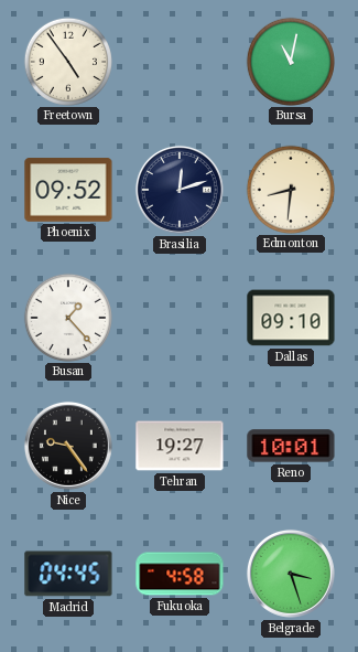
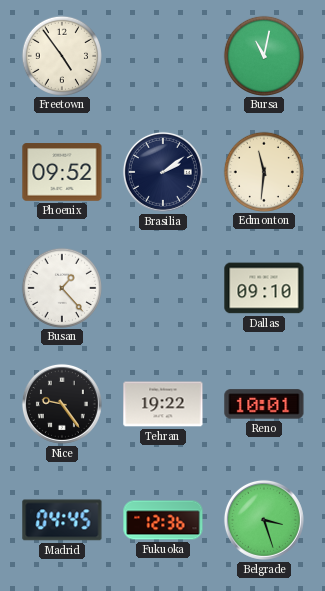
Brasilia: 12:12 -> 2:09 (163, 172)
Edmonton: 8:31 -> 11:31 (263, 171)
Tehran: 19:27 -> 19:22 (163, 404)
Fukuoka: 4:58 -> 12:36 (163, 520)
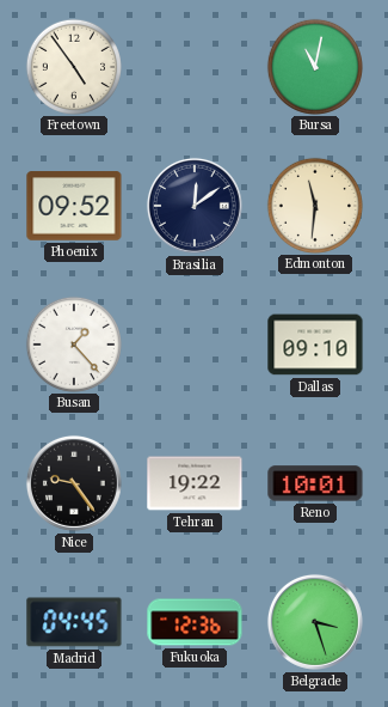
Brasilia: 2:09 -> 12:09 (195, 206)
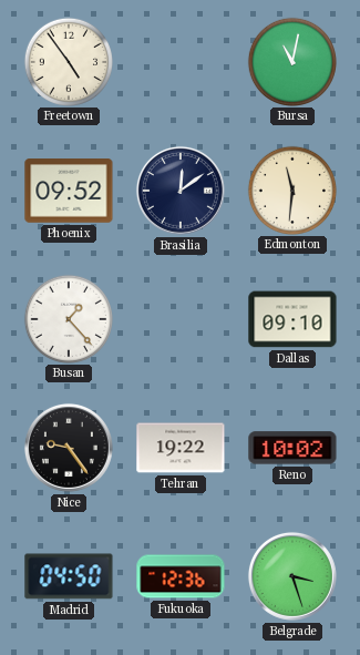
Reno: 10:01 -> 10:02 (292, 448)
Madrid: 04:45 -> 04:50 (69, 576)
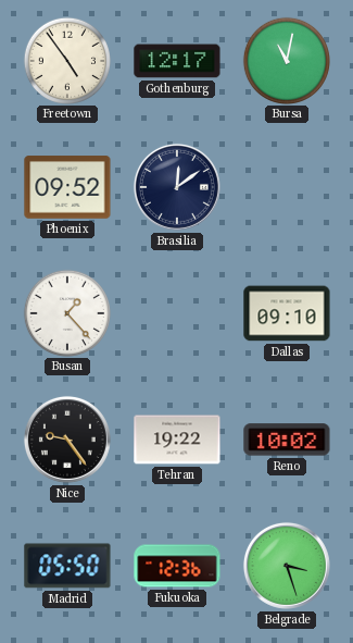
Gothenburg: none -> 12:17 (177, 61)
Edmonton: 11:31 -> none (291, 190)
Madrid: 04:50 -> 05:50 (67, 566)
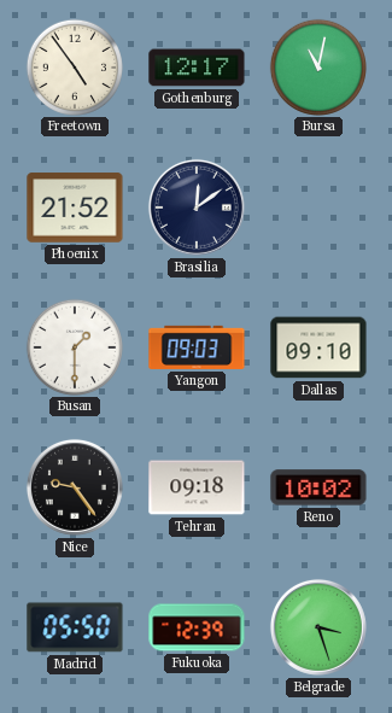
Phoenix: 09:52 -> 21:52 (75, 208)
Busan: 1:23 -> 1:30 (74, 346)
Yangon: none -> 09:03 (197, 347)
Tehran: 19:22 -> 09:18 (197, 487)
Fukuoka: 12:36 -> 12:39 (197, 627)
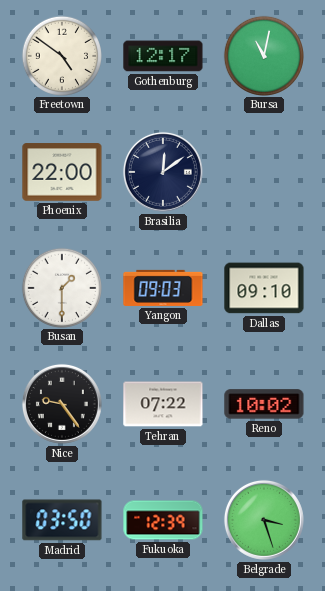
Freetown: 4:54 -> 4:51 (61, 55)
Phoenix: 21:52 -> 22:00 (62, 172)
Tehran: 09:18 -> 07:22 (163, 404)
Madrid: 05:50 -> 03:50 (62, 520)
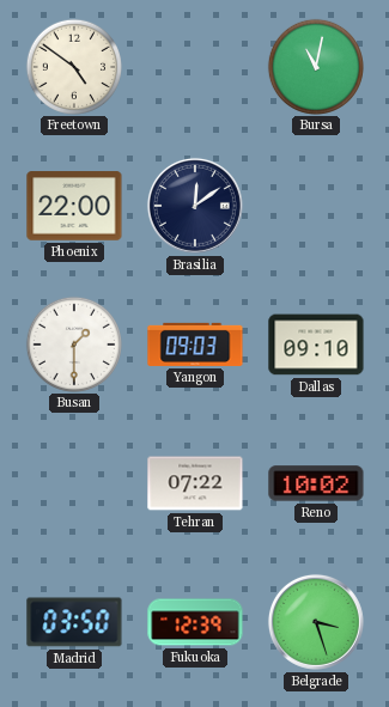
Gothenburg: 12:17 -> none (163, 56)
Nice: 9:24 -> none (62, 404)
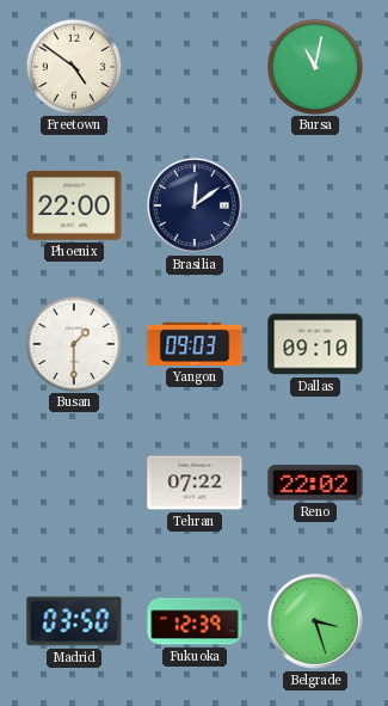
Reno: 10:02 -> 22:02 (315, 483)
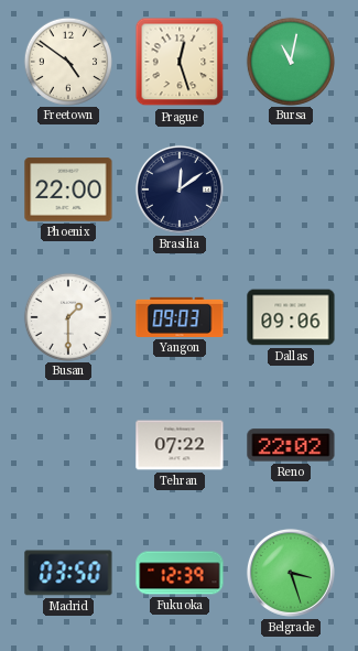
Prague: none -> 12:27 (180, 62)
Dallas: 09:10 -> 09:06 (291, 317)
